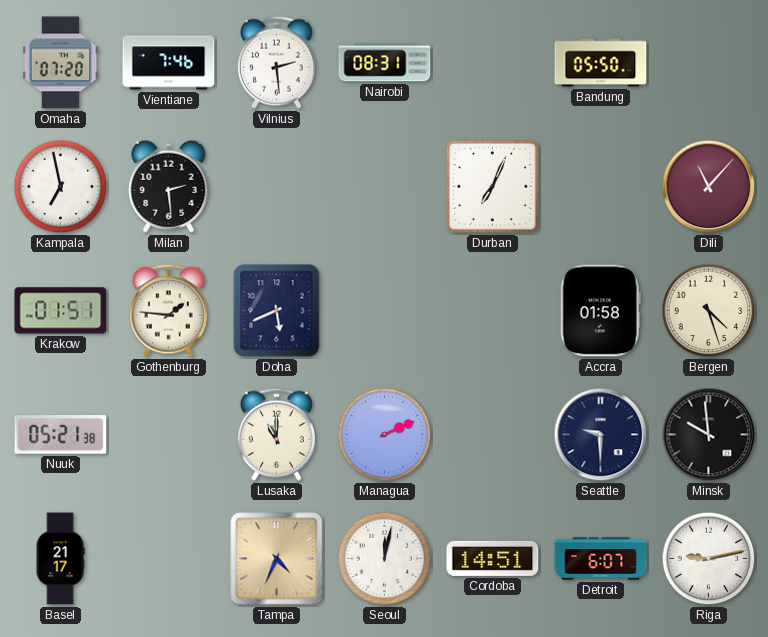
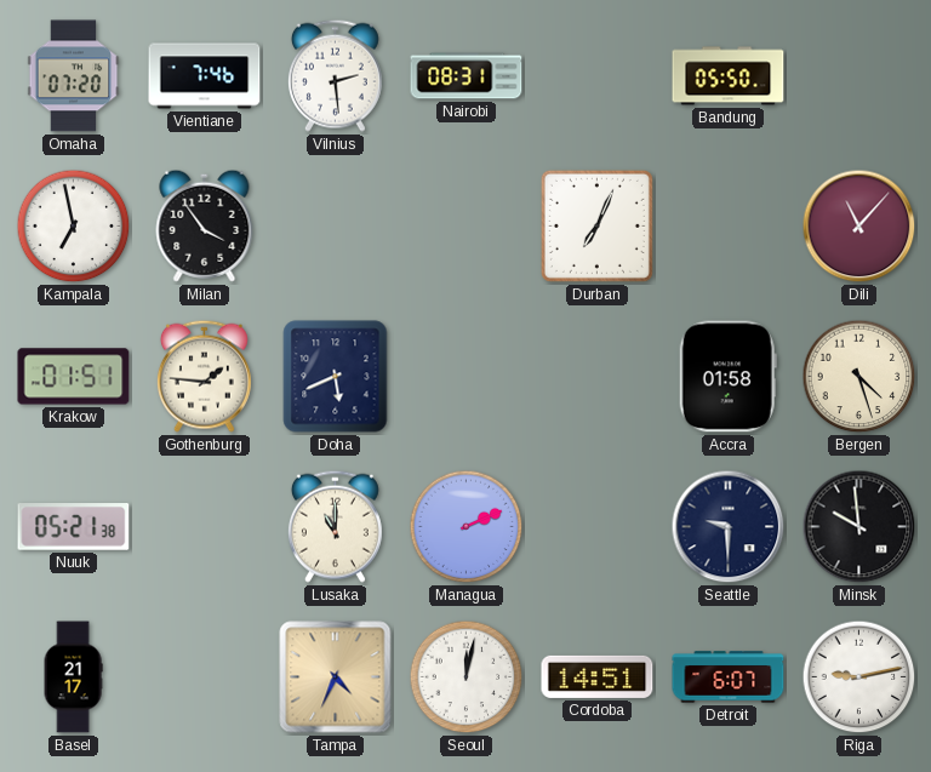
Milan: 2:29 -> 3:54 (205, 225)
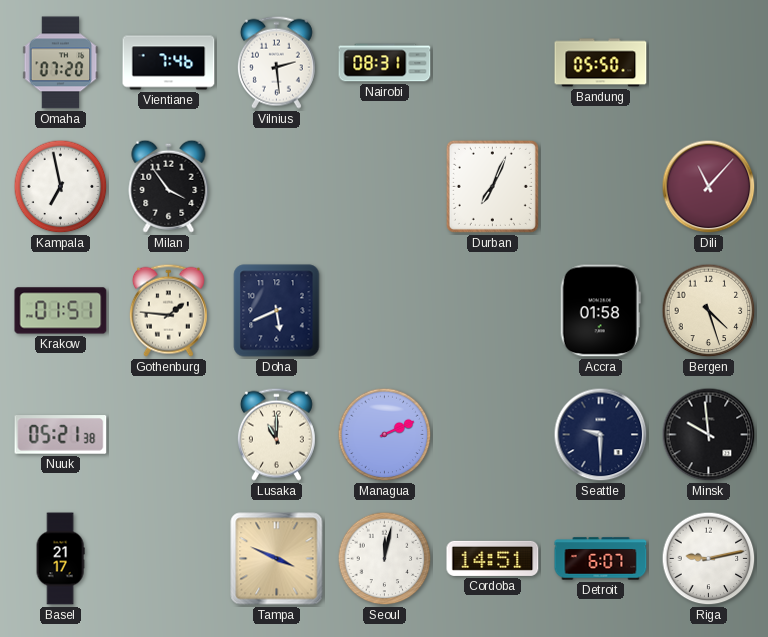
Tampa: 4:34 -> 3:49 (277, 559)
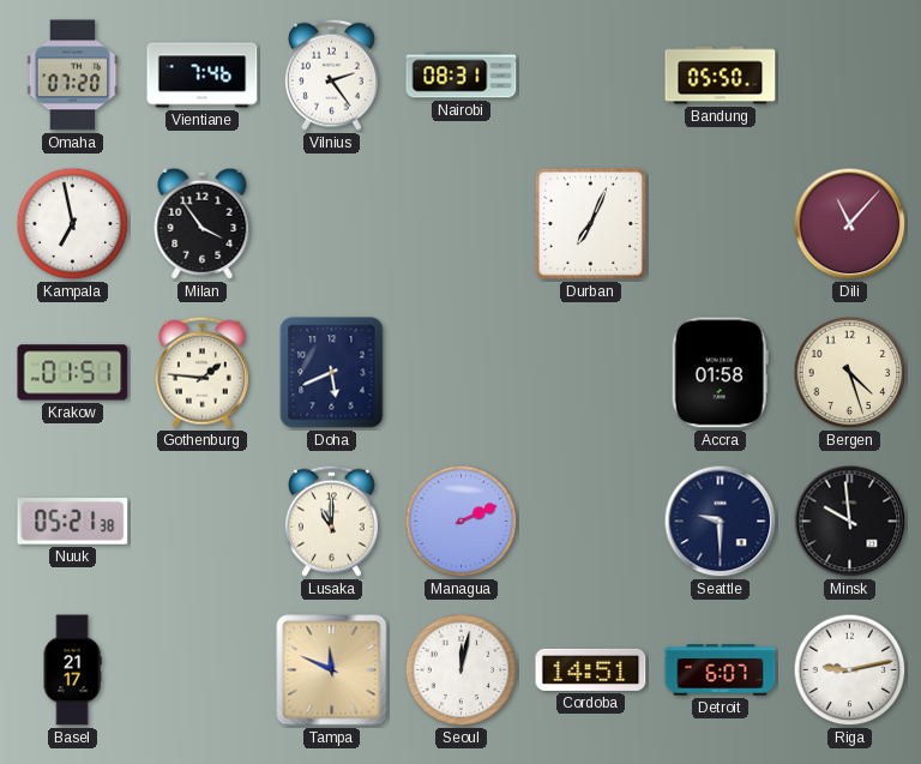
Vilnius: 2:29 -> 2:24 (331, 74)
Tampa: 3:49 -> 11:49 (332, 670)
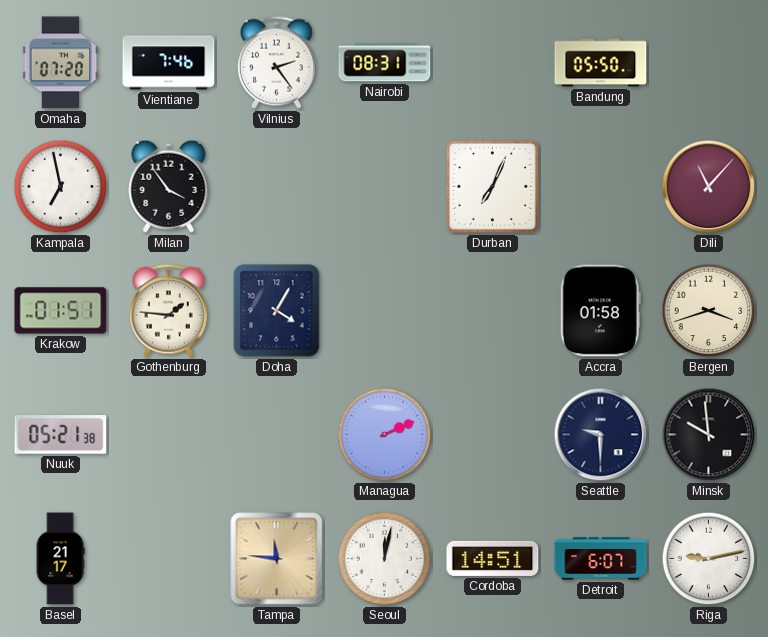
Doha: 5:41 -> 4:05 (277, 311)
Bergen: 4:27 -> 3:42 (709, 311)
Lusaka: 11:00 -> none (331, 521)
Tampa: 11:49 -> 11:46 (277, 559)
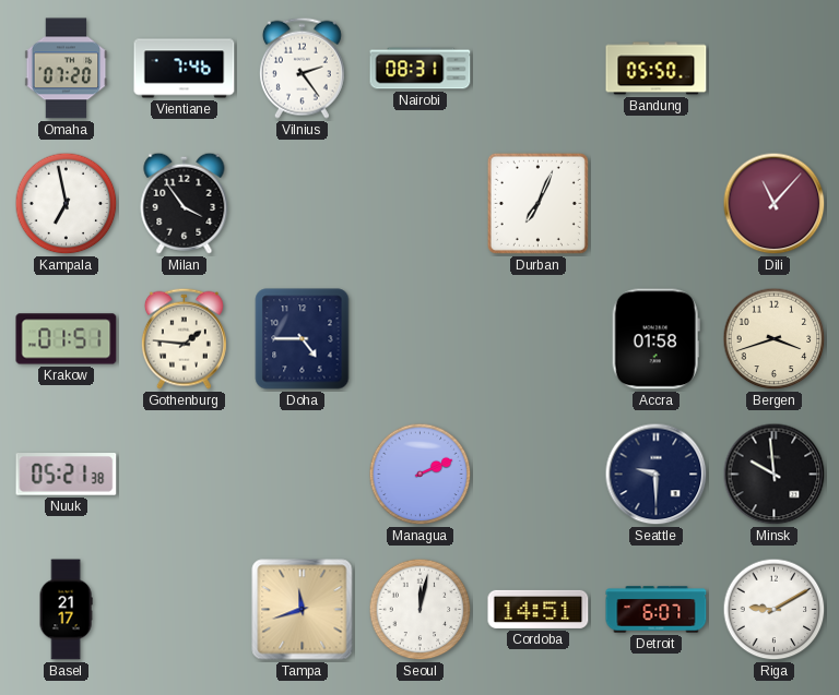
Doha: 4:05 -> 4:45 (303, 339)
Tampa: 11:46 -> 11:42 (303, 610)
Riga: 9:13 -> 9:10 (775, 610)
